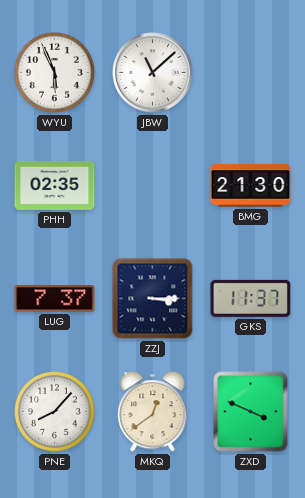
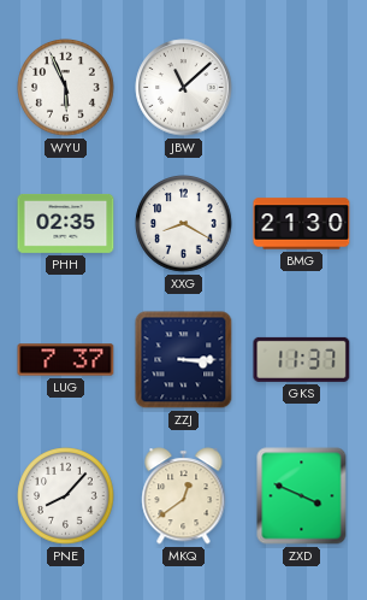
XXG: none -> 8:20 (184, 224)
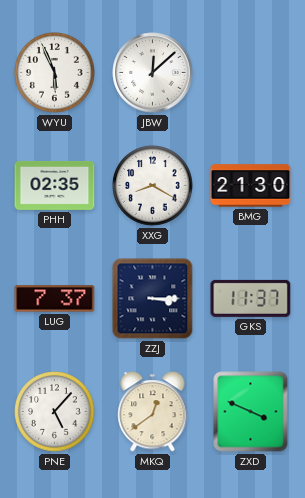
JBW: 11:08 -> 12:08 (153, 73)
PNE: 8:07 -> 5:07 (55, 412)
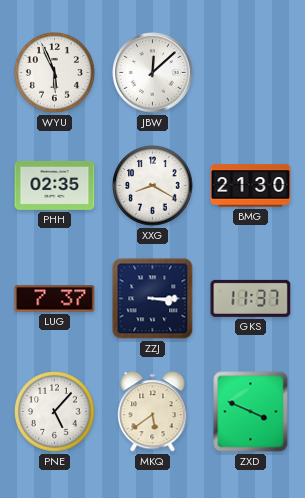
MKQ: 12:39 -> 5:39 (153, 412)
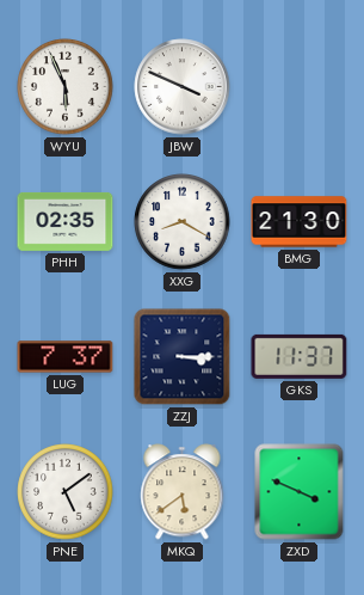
JBW: 12:08 -> 3:49 (183, 87)
PNE: 5:07 -> 5:09 (66, 492)
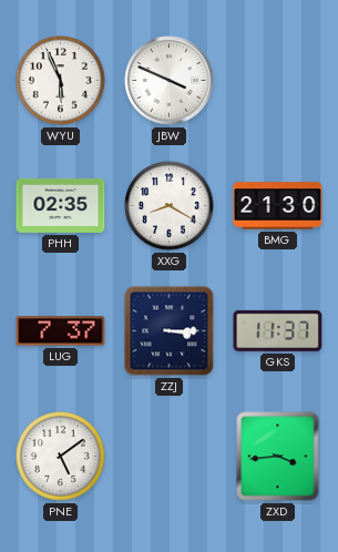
MKQ: 5:39 -> none (183, 492)
ZXD: 3:49 -> 3:44 (278, 457)
